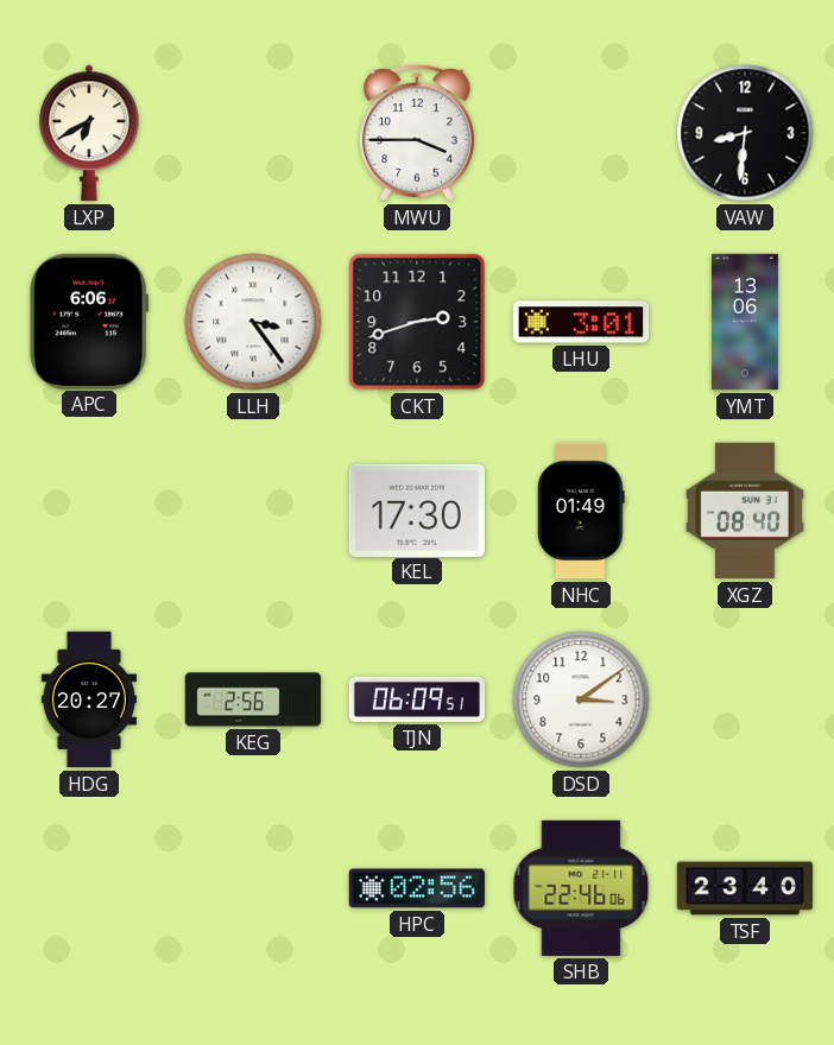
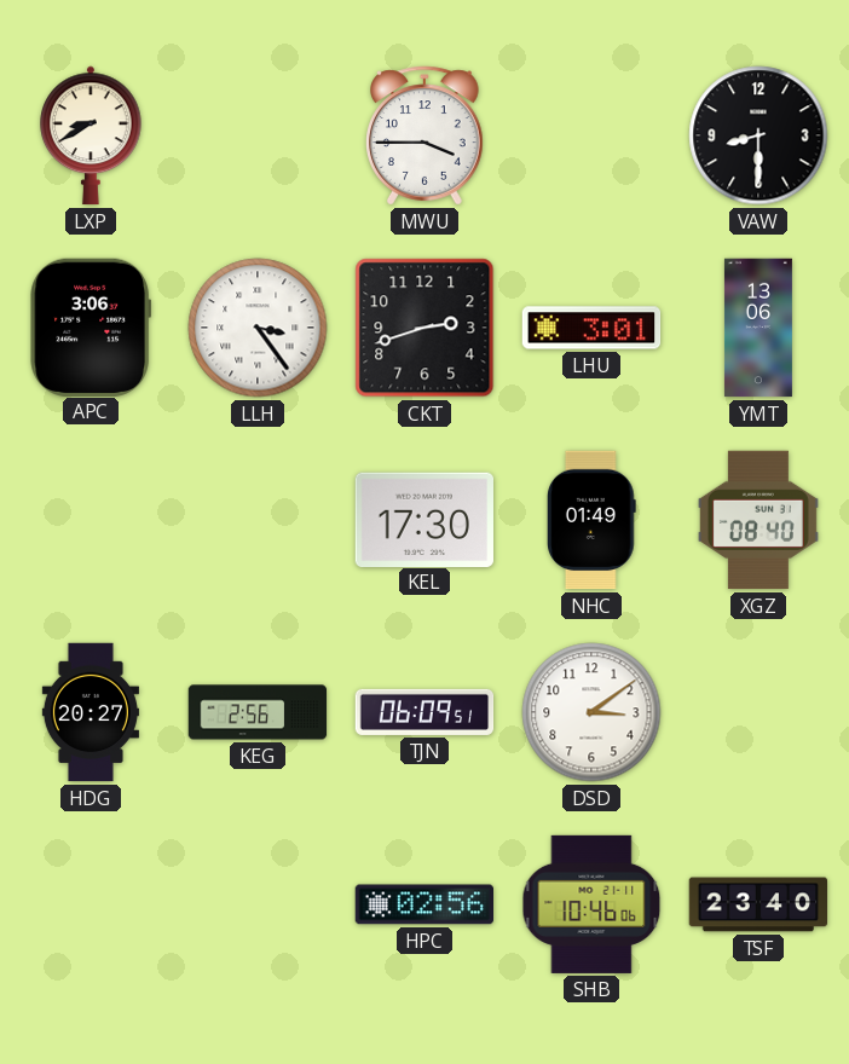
LXP: 6:40 -> 8:40 (91, 135)
VAW: 8:31 -> 8:30 (758, 135)
APC: 6:06 -> 3:06 (89, 326)
SHB: 22:46 -> 10:46 (591, 904)
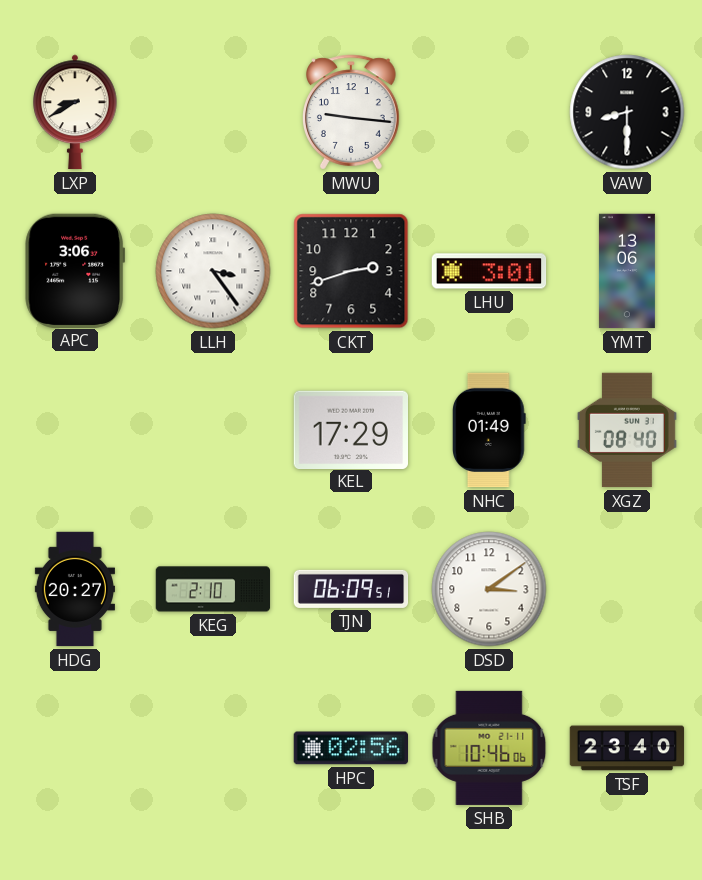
MWU: 3:45 -> 9:16 (352, 112)
KEL: 17:30 -> 17:29 (350, 429)
KEG: 2:56 -> 2:10 (213, 589)
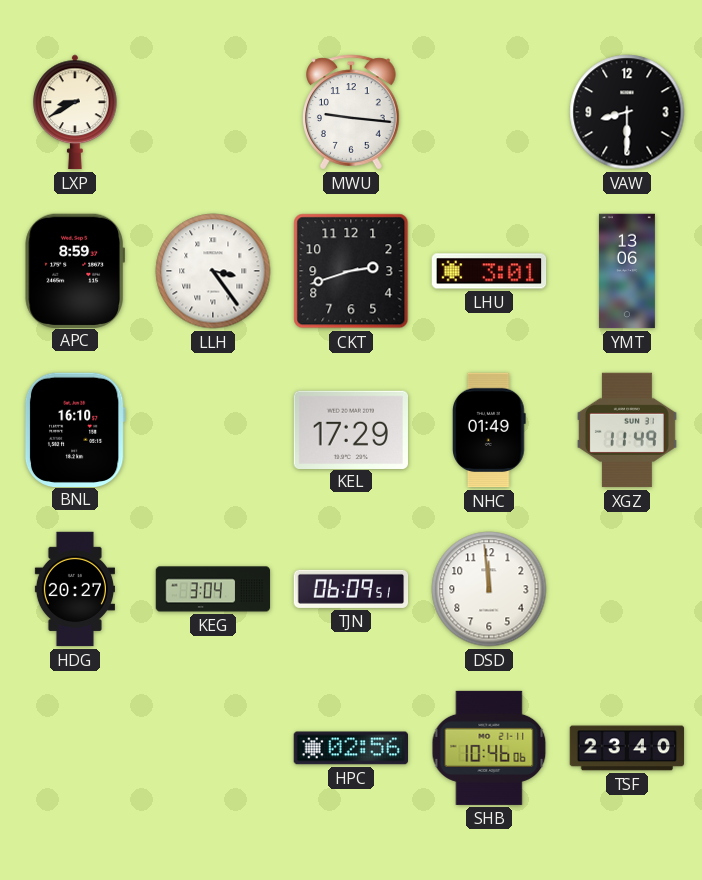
APC: 3:06 -> 8:59 (74, 270)
BNL: none -> 16:10 (75, 429)
XGZ: 08:40 -> 11:49 (627, 430)
KEG: 2:10 -> 3:04 (213, 589)
DSD: 3:09 -> 11:59 (489, 589)
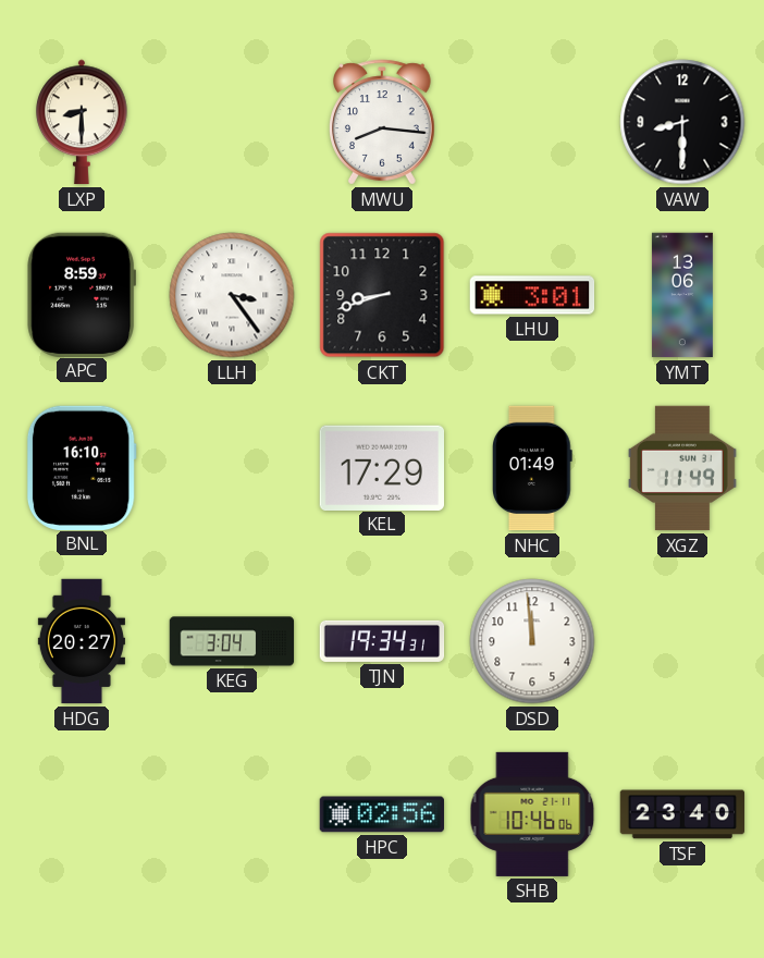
LXP: 8:40 -> 8:30 (82, 122)
MWU: 9:16 -> 8:16 (383, 122)
CKT: 2:42 -> 8:42 (382, 295)
TJN: 06:09 -> 19:34 (382, 641)
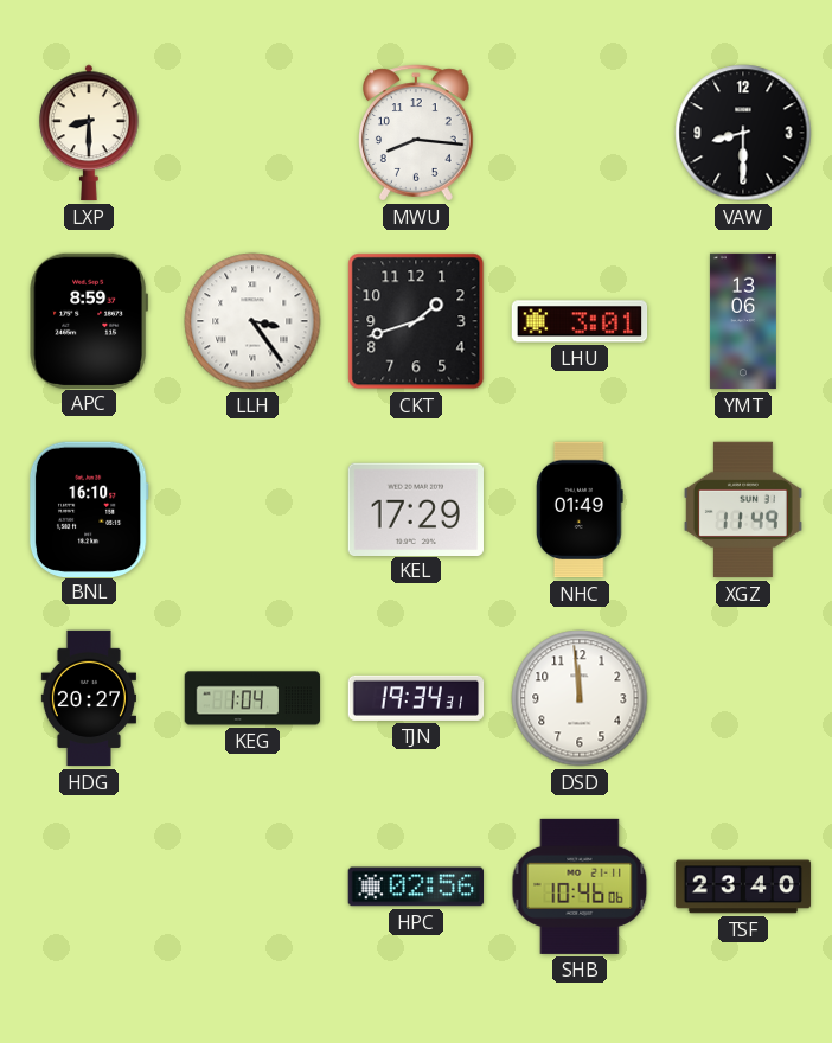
CKT: 8:42 -> 1:42 (416, 321)
KEG: 3:04 -> 1:04 (252, 698)
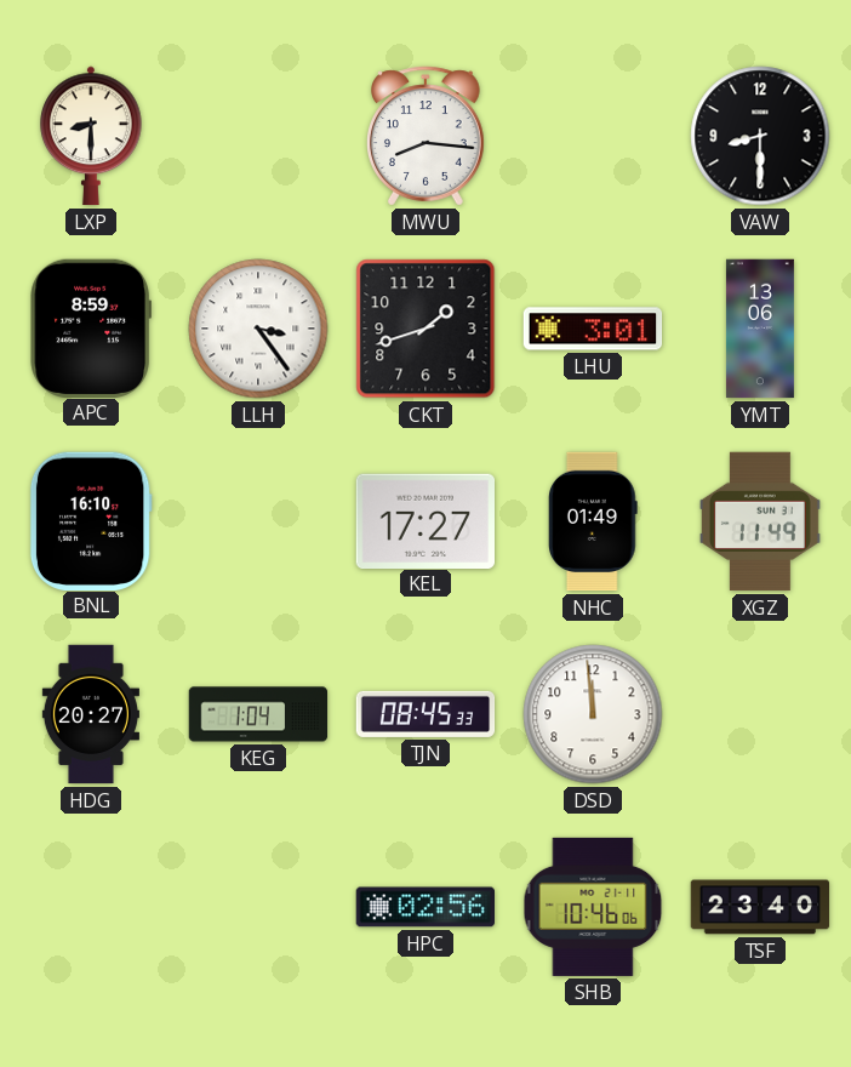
KEL: 17:29 -> 17:27 (424, 520)
TJN: 19:34 -> 08:45 (425, 714)
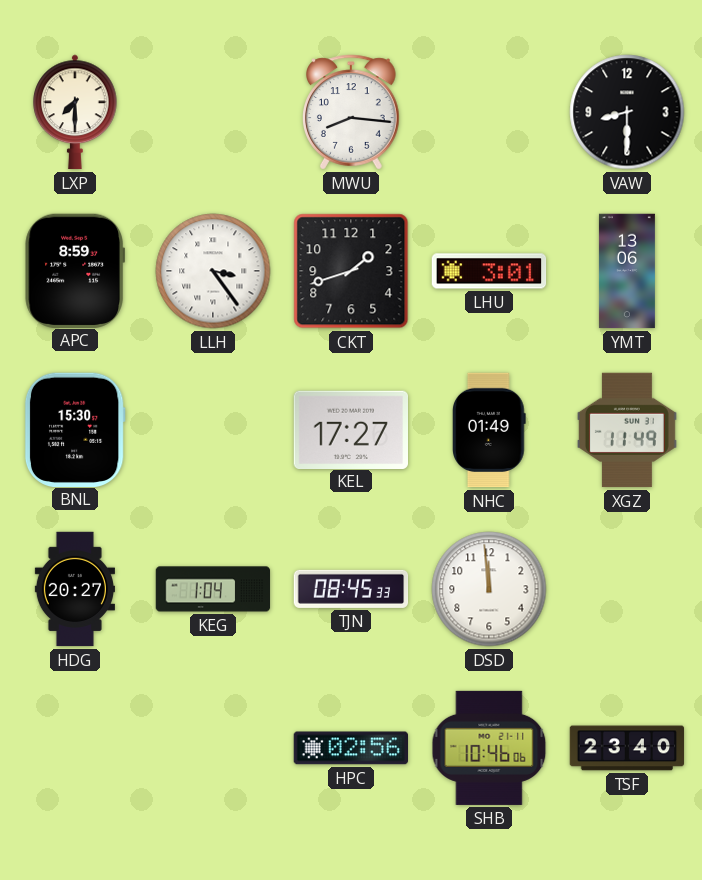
LXP: 8:30 -> 7:30 (75, 112)
BNL: 16:10 -> 15:30 (75, 429)
